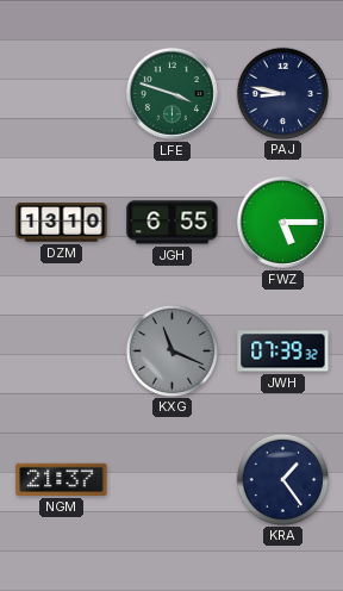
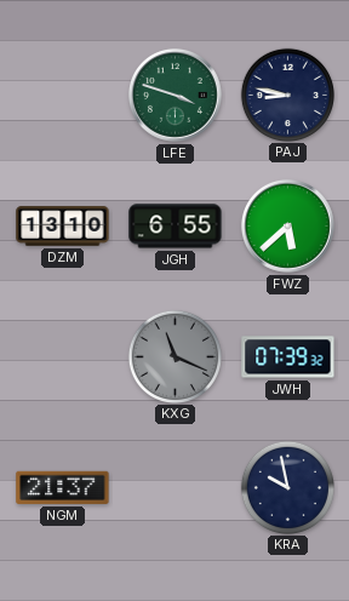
FWZ: 5:15 -> 5:38 (287, 225)
KRA: 1:24 -> 9:58 (287, 487)
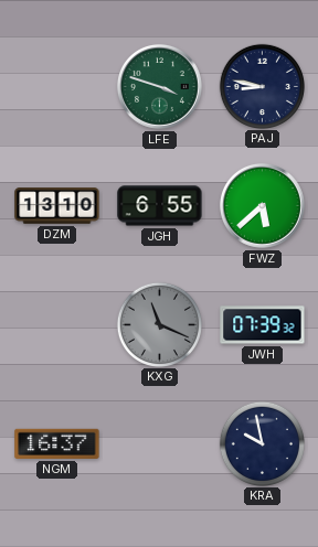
NGM: 21:37 -> 16:37 (57, 443)
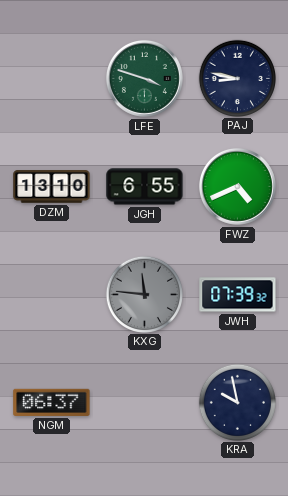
FWZ: 5:38 -> 4:41 (237, 186)
KXG: 11:19 -> 11:46 (144, 294)
NGM: 16:37 -> 06:37 (52, 402)
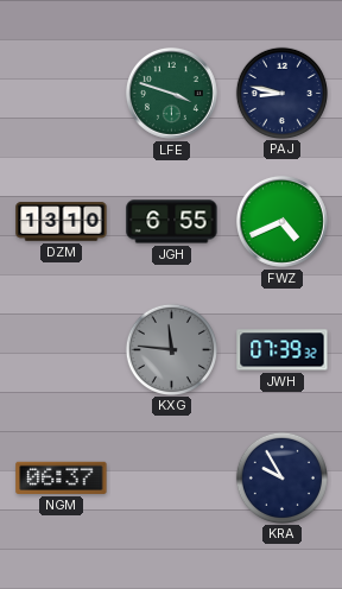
KRA: 9:58 -> 9:55 (281, 477)
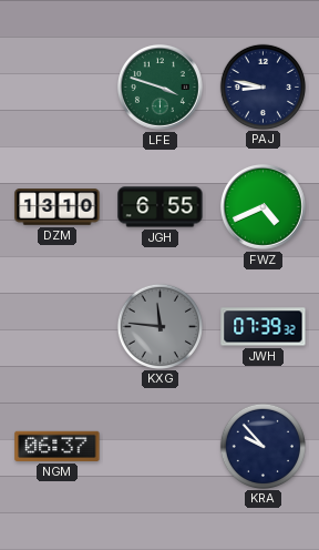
KRA: 9:55 -> 9:53 (263, 446)
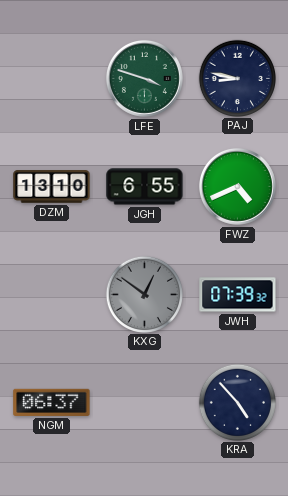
KXG: 11:46 -> 12:51 (144, 294)
KRA: 9:53 -> 4:53 (237, 402)
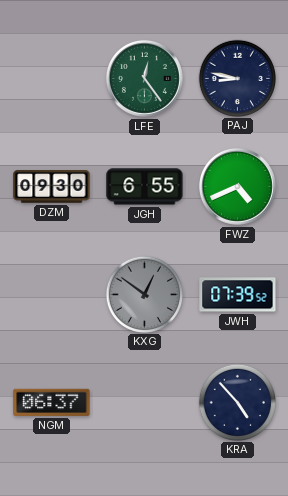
LFE: 3:48 -> 12:24 (144, 78)
DZM: 13:10 -> 09:30 (52, 187)
JWH: 07:39:32 -> 07:39:52 (238, 295)
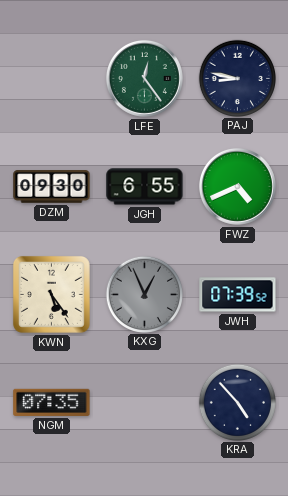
KWN: none -> 5:24 (51, 294)
KXG: 12:51 -> 12:56 (144, 294)
NGM: 06:37 -> 07:35 (52, 402)
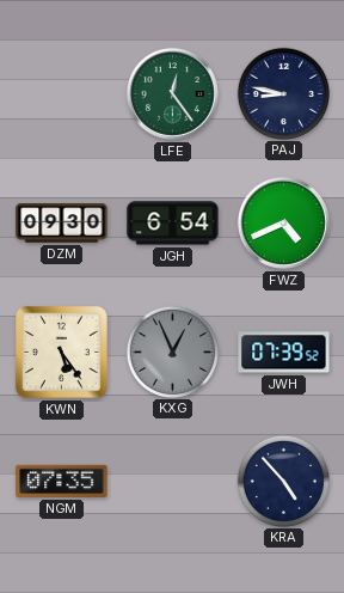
JGH: 6:55 -> 6:54 (173, 224)
